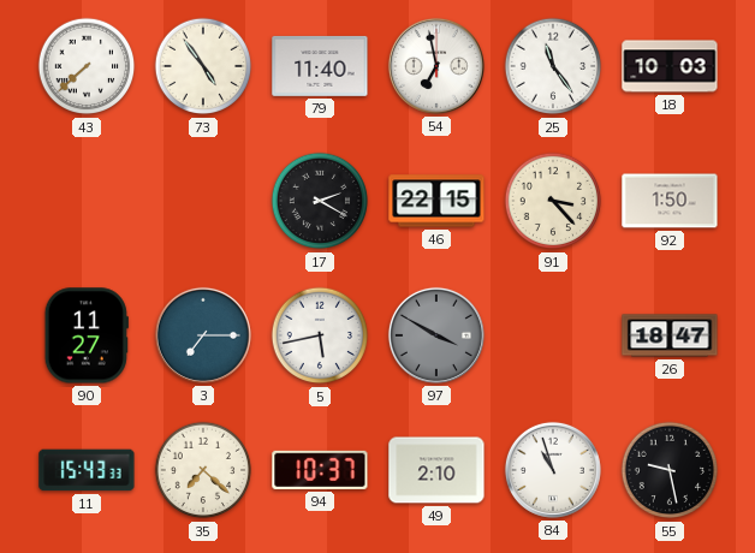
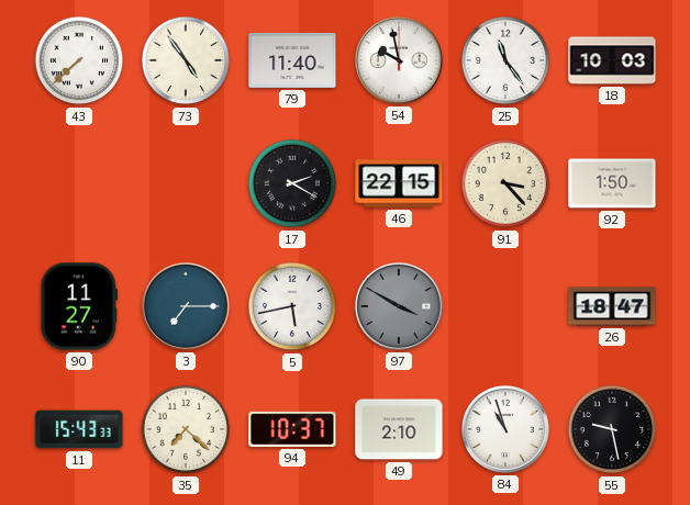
54: 6:58 -> 9:58 (399, 60)
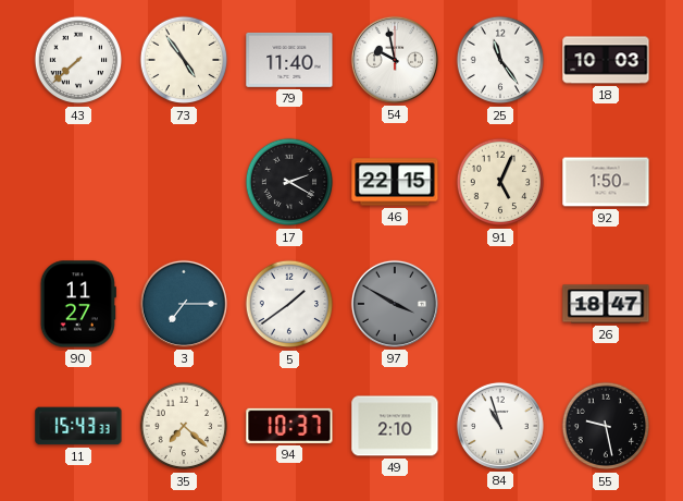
91: 3:23 -> 5:04 (500, 182)
5: 5:43 -> 1:39 (289, 304)
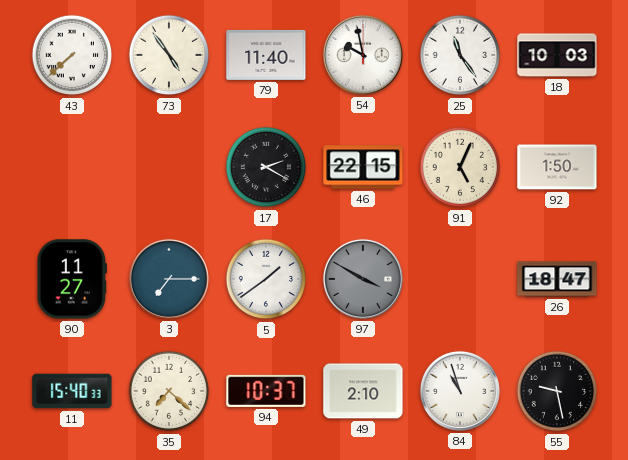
11: 15:43 -> 15:40 (72, 391)
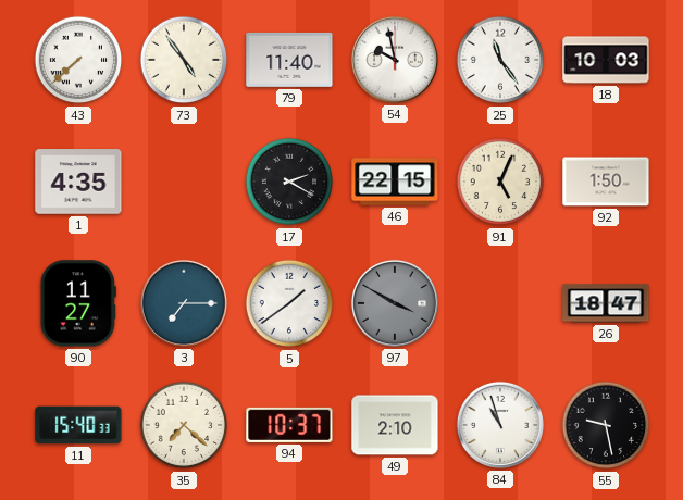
1: none -> 4:35 (78, 182)
